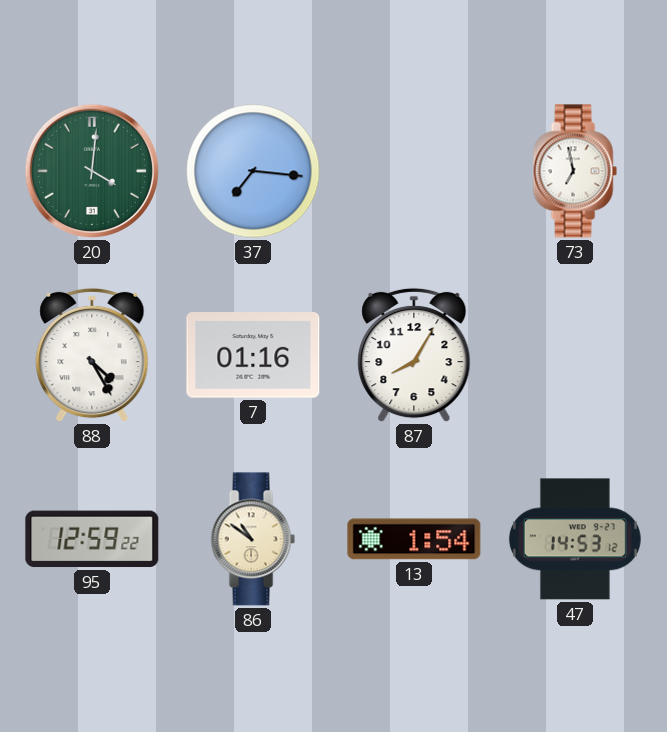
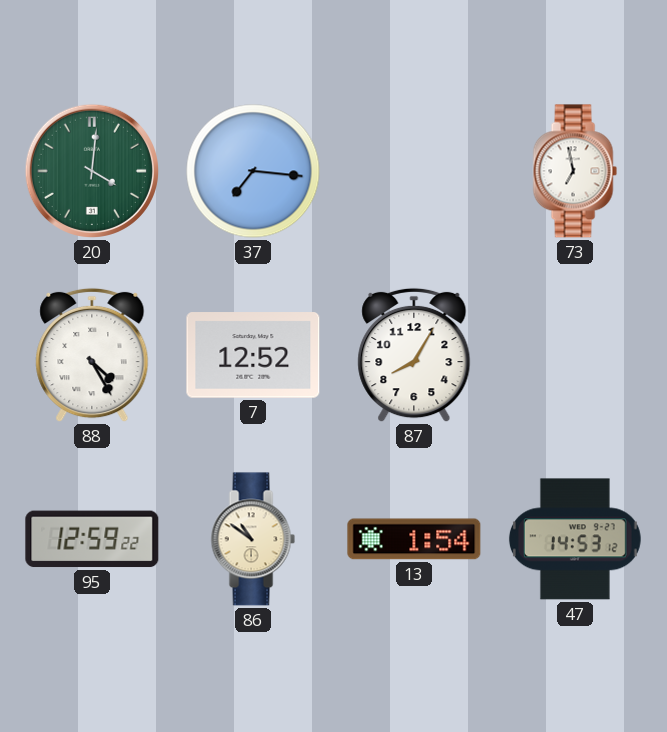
7: 01:16 -> 12:52 (253, 355)
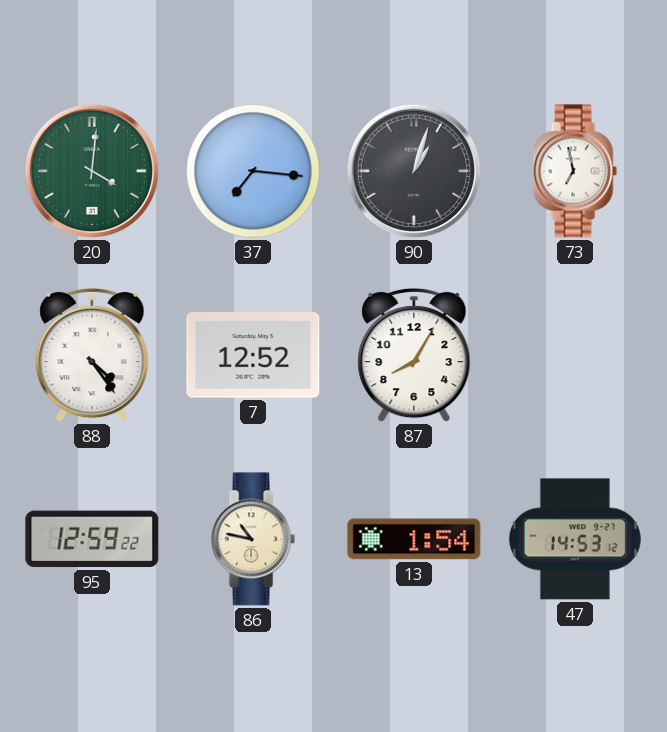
90: none -> 1:03 (414, 171)
88: 4:25 -> 4:24 (92, 355)
86: 10:51 -> 10:47 (253, 539)
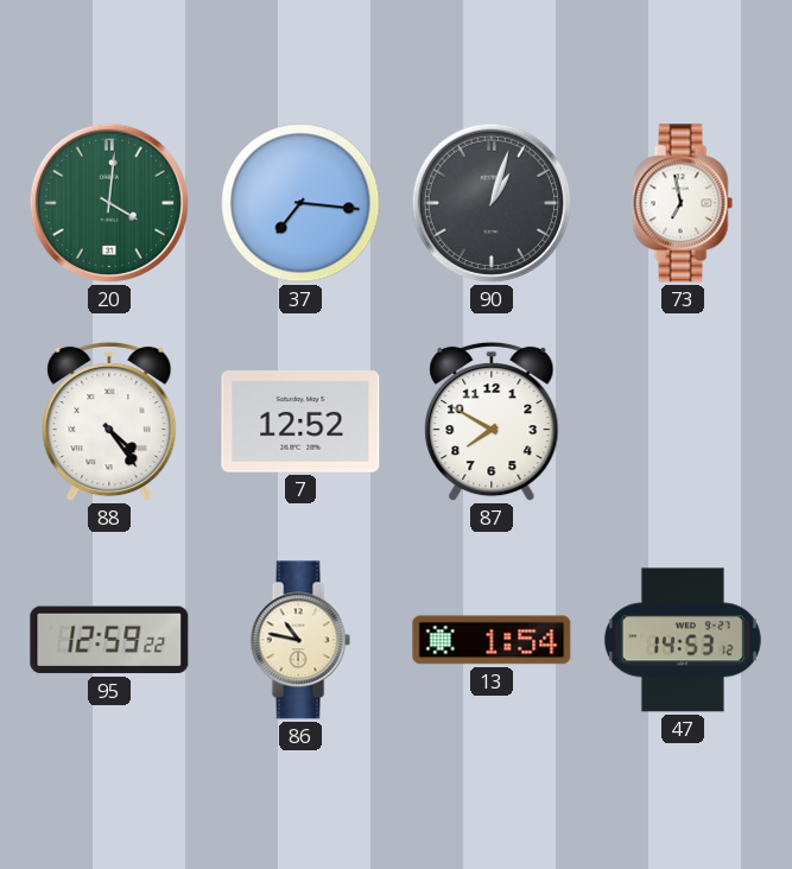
87: 8:05 -> 7:50 (492, 421)
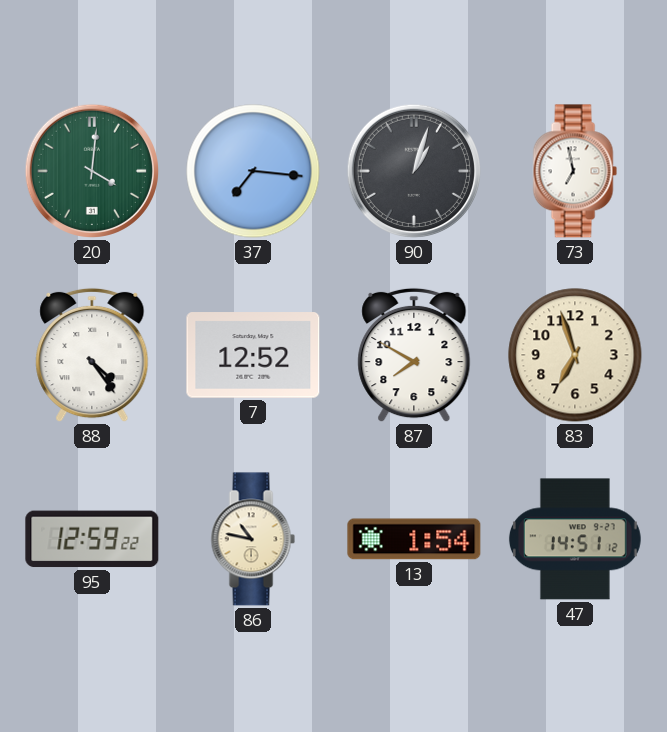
83: none -> 6:57 (575, 355)
47: 14:53 -> 14:51 (575, 539)
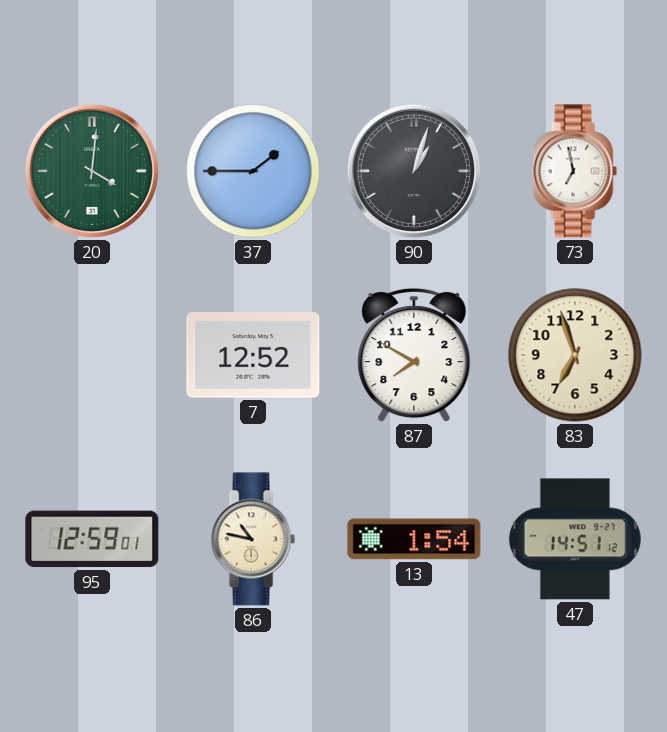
37: 7:16 -> 1:45 (253, 171)
88: 4:24 -> none (92, 355)
95: 12:59:22 -> 12:59:01 (92, 539)
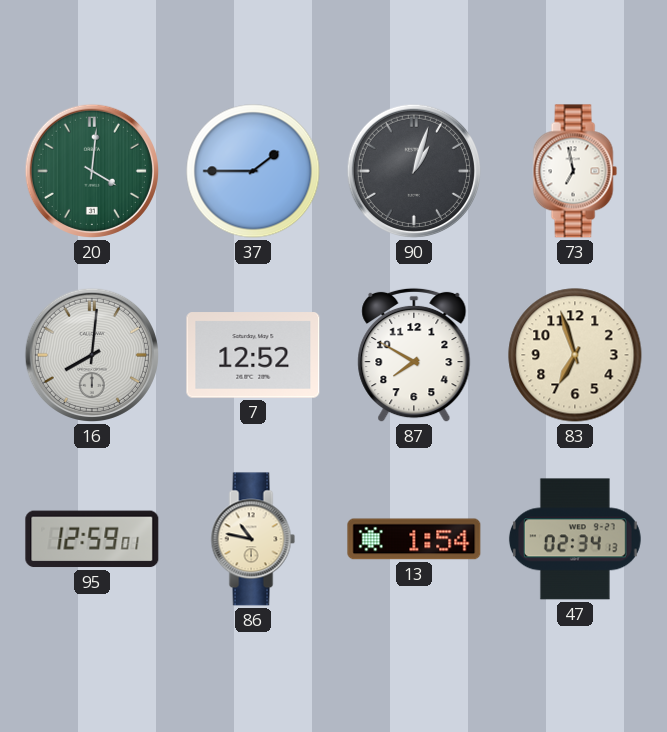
16: none -> 8:01 (92, 355)
47: 14:51 -> 02:34 (575, 539)
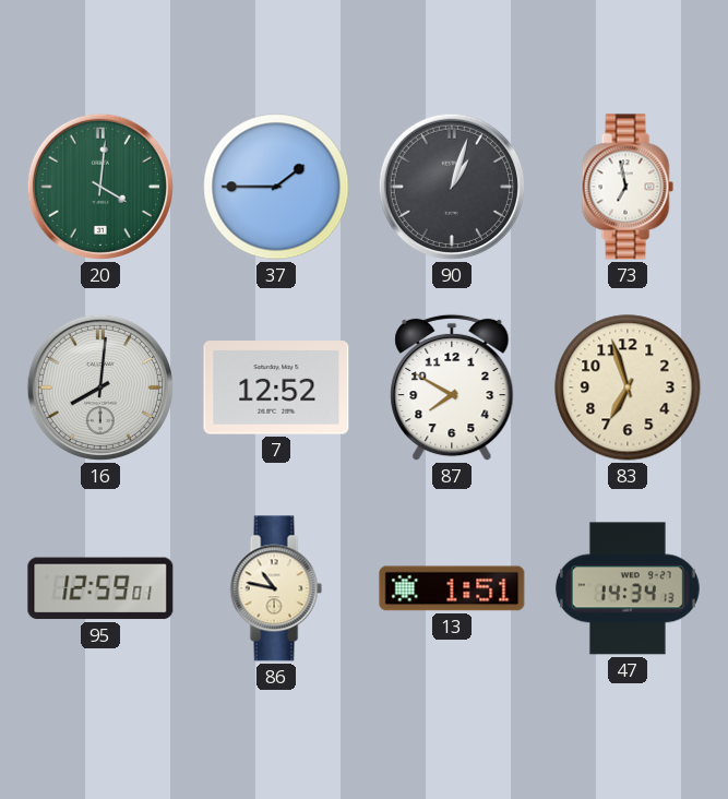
13: 1:54 -> 1:51 (452, 588)
47: 02:34 -> 14:34 (628, 588)
